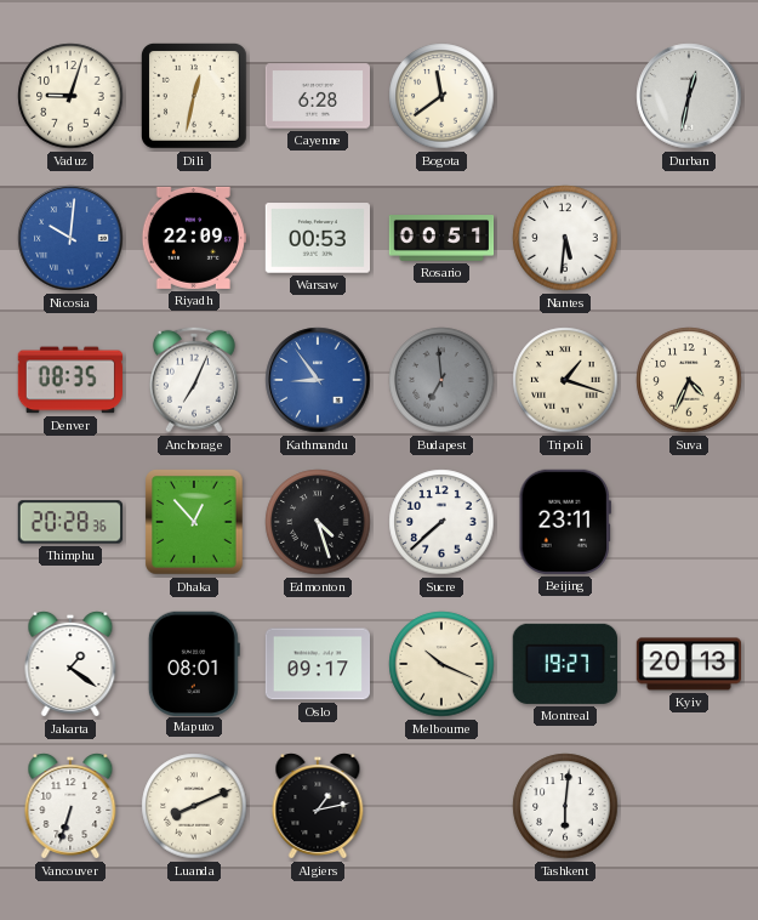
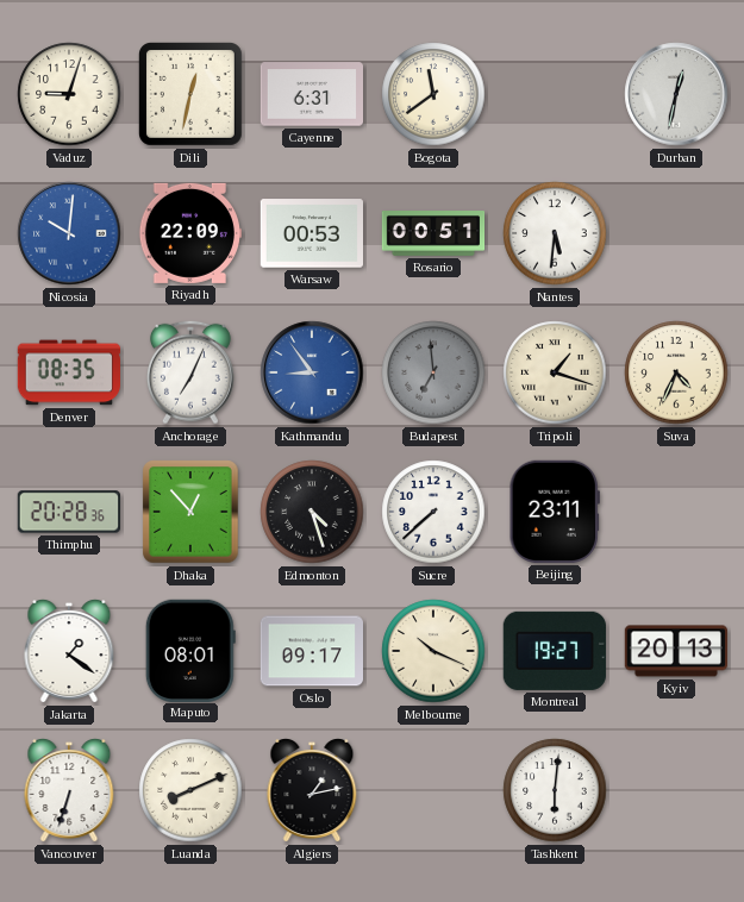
Cayenne: 6:28 -> 6:31 (311, 94)
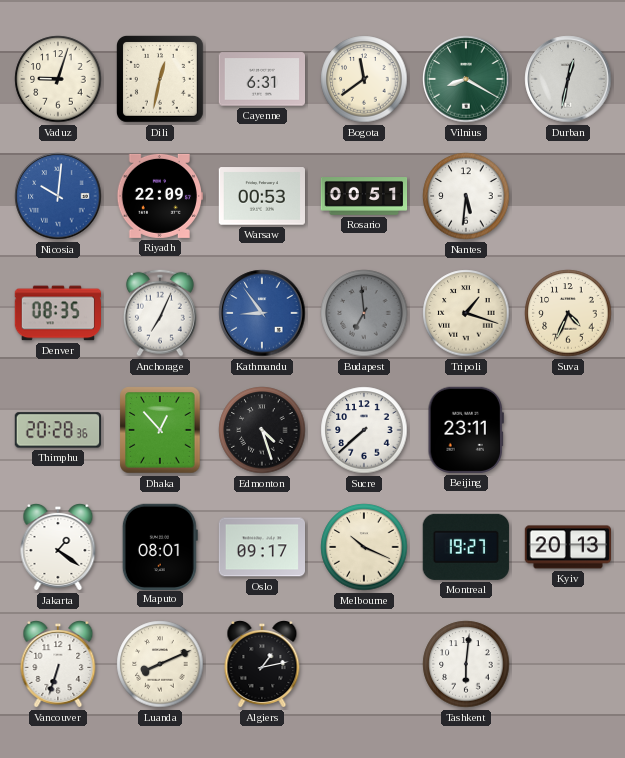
Vilnius: none -> 8:20 (466, 79)
